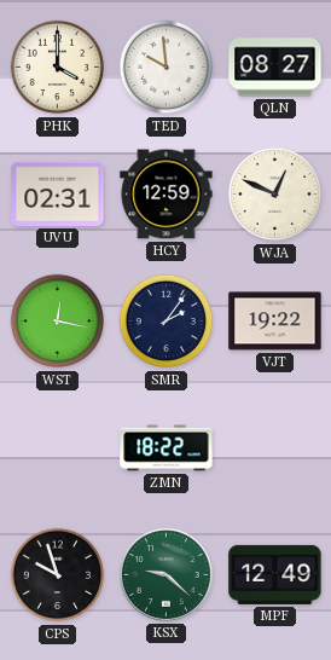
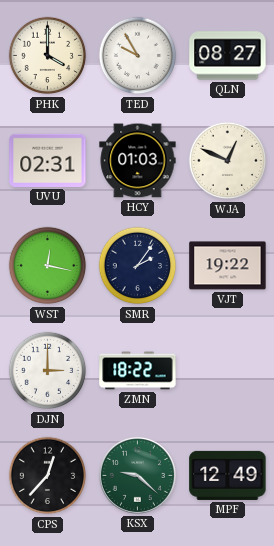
TED: 9:59 -> 9:55 (138, 56)
HCY: 12:59 -> 01:03 (138, 161)
DJN: none -> 3:00 (48, 371)
CPS: 9:57 -> 12:37 (48, 476)
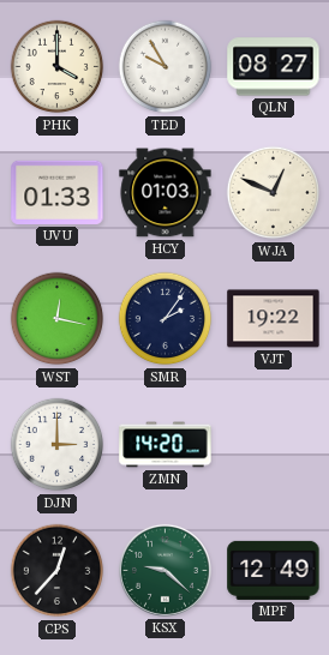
UVU: 02:31 -> 01:33 (58, 192)
ZMN: 18:22 -> 14:20 (166, 445)
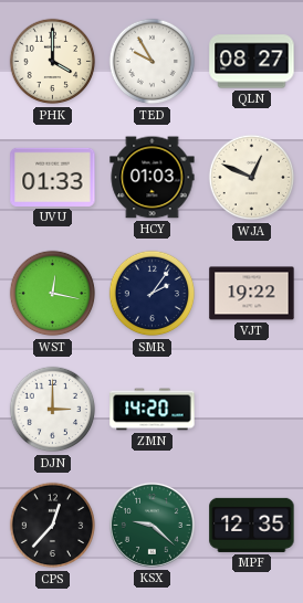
MPF: 12:49 -> 12:35 (252, 525)
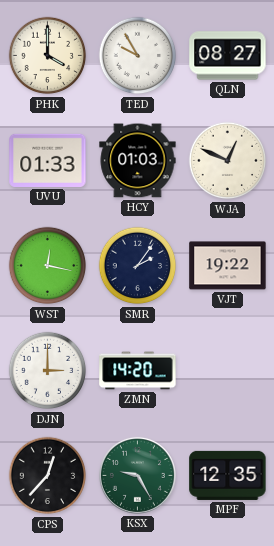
KSX: 9:22 -> 9:25 (137, 475)
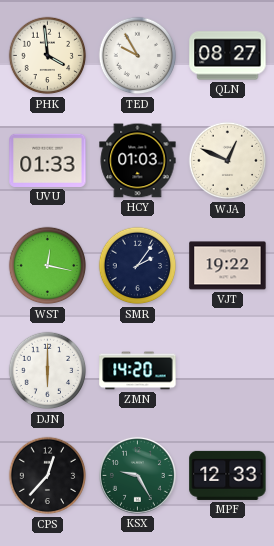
PHK: 4:00 -> 3:59 (48, 56)
DJN: 3:00 -> 6:00 (48, 371)
MPF: 12:35 -> 12:33 (228, 475)
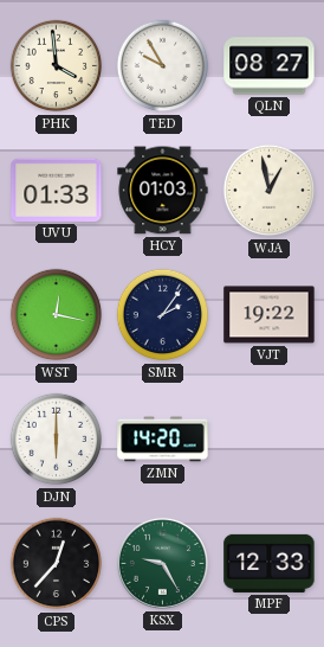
WJA: 12:49 -> 12:58 (270, 191)
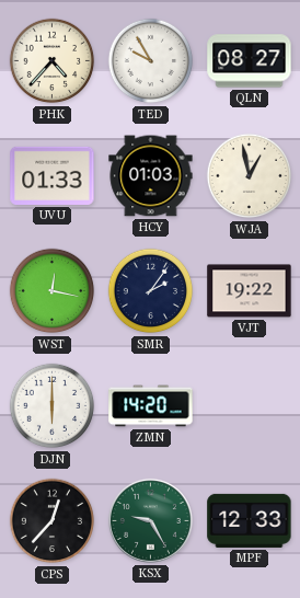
PHK: 3:59 -> 4:37 (53, 61)
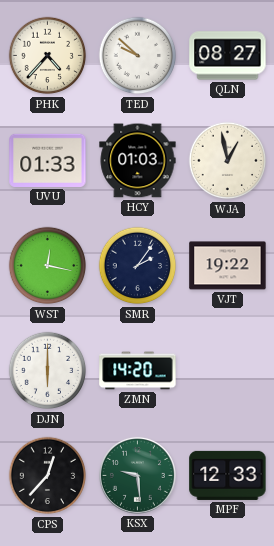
TED: 9:55 -> 9:52 (138, 56)
KSX: 9:25 -> 9:29 (137, 475)
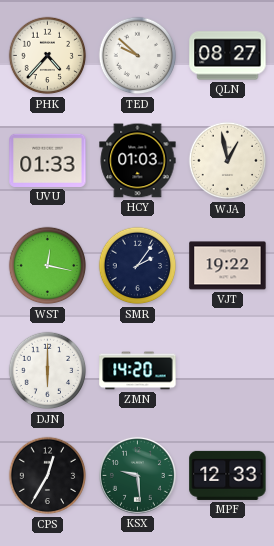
CPS: 12:37 -> 12:35 (48, 476)
